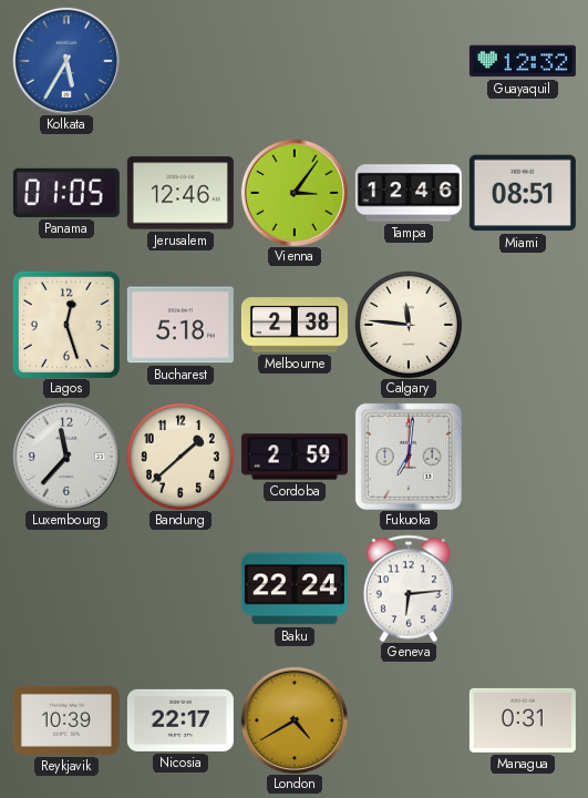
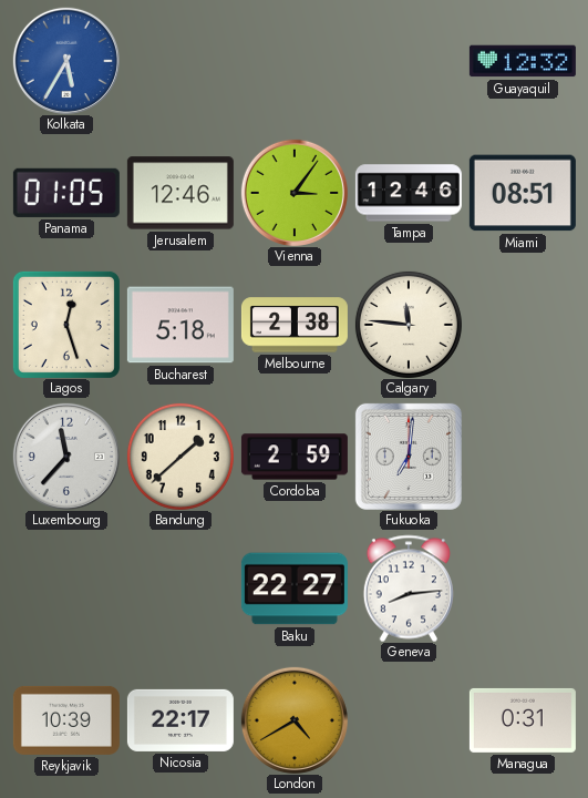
Baku: 22:24 -> 22:27 (295, 589)
Geneva: 6:14 -> 8:14 (409, 589)
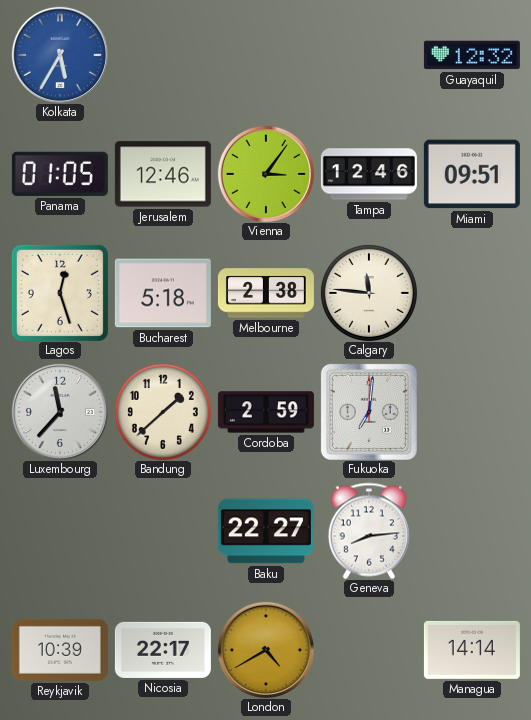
Miami: 08:51 -> 09:51 (472, 174)
Managua: 0:31 -> 14:14 (472, 650)
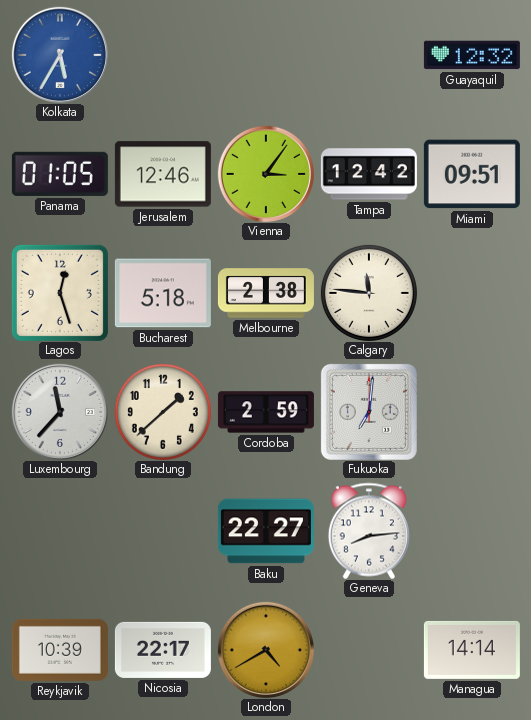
Tampa: 12:46 -> 12:42 (369, 174)
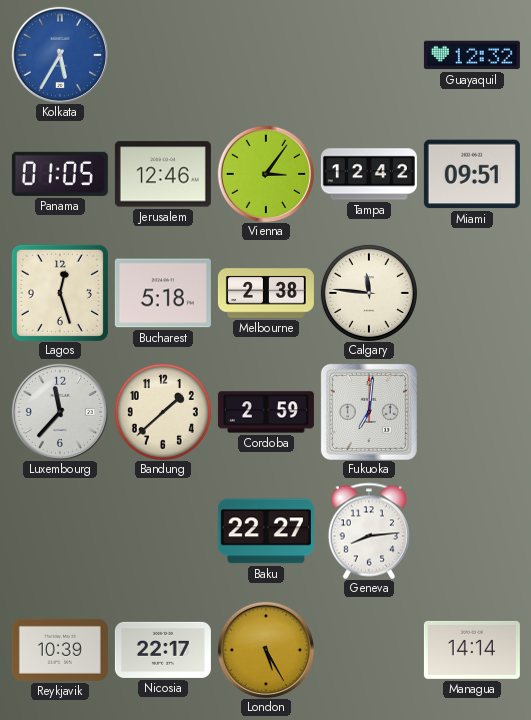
London: 4:40 -> 5:25 (266, 650)
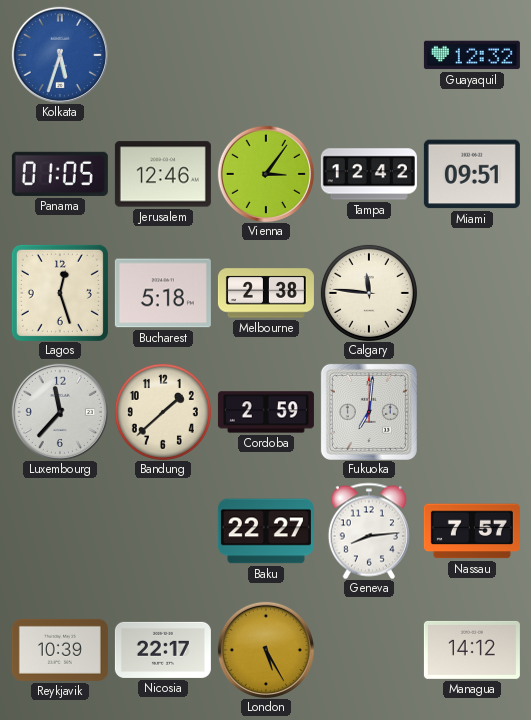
Kolkata: 5:35 -> 5:33 (60, 55)
Nassau: none -> 7:57 (472, 531)
Managua: 14:14 -> 14:12 (472, 650)
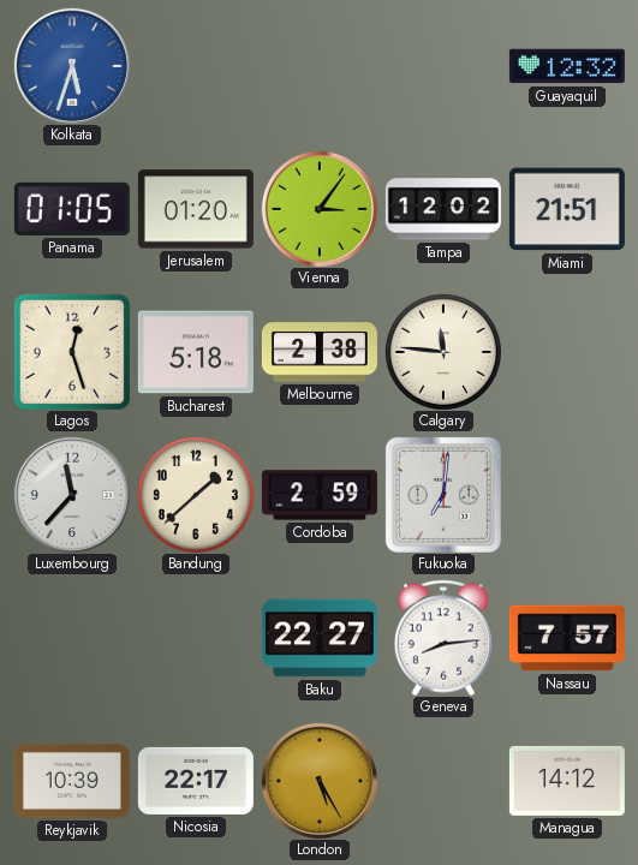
Jerusalem: 12:46 -> 01:20 (196, 209)
Tampa: 12:42 -> 12:02 (443, 209)
Miami: 09:51 -> 21:51 (567, 209)
